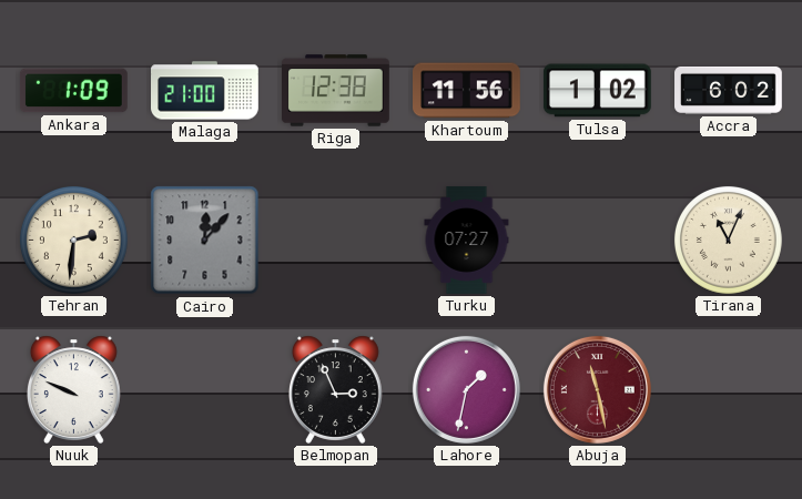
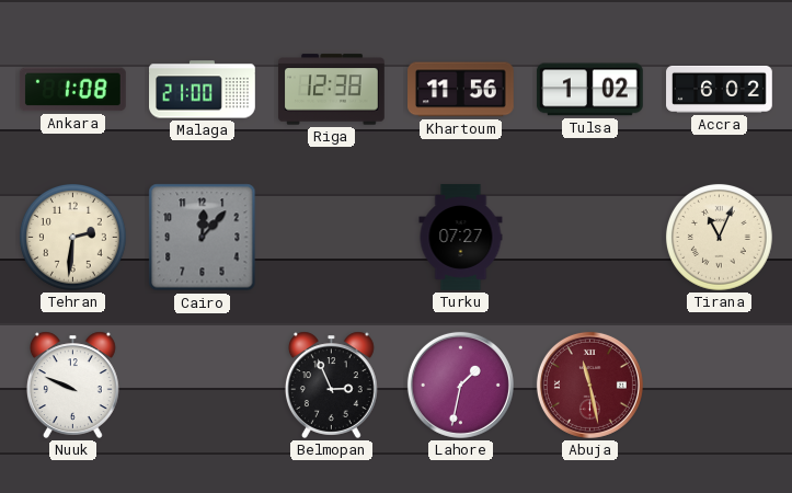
Ankara: 1:09 -> 1:08 (72, 90)
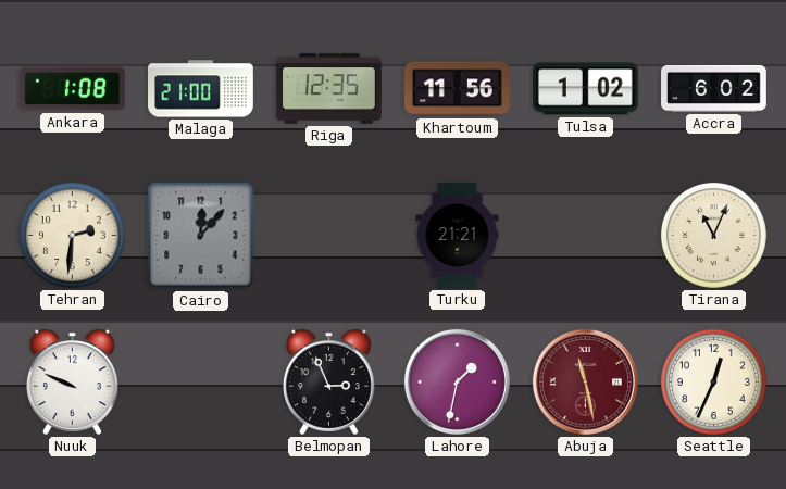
Riga: 12:38 -> 12:35 (329, 89)
Turku: 07:27 -> 21:21 (458, 236)
Seattle: none -> 12:34 (714, 383)
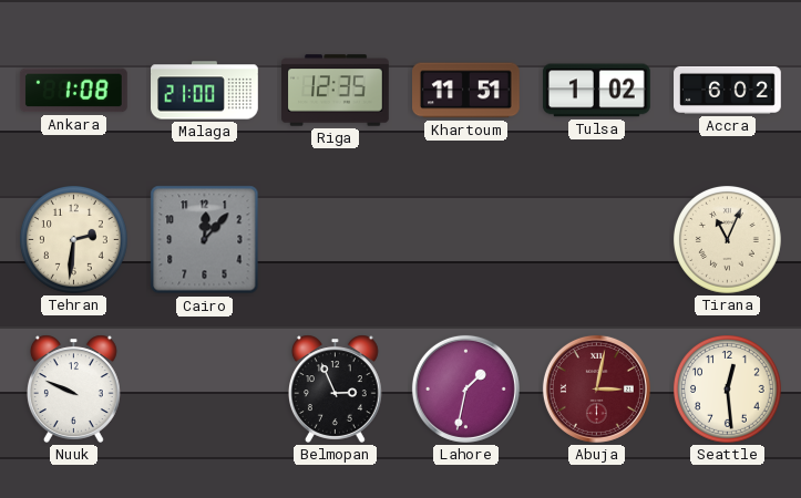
Khartoum: 11:56 -> 11:51 (466, 91)
Turku: 21:21 -> none (458, 236)
Abuja: 11:28 -> 3:02 (596, 388)
Seattle: 12:34 -> 12:29 (728, 390)
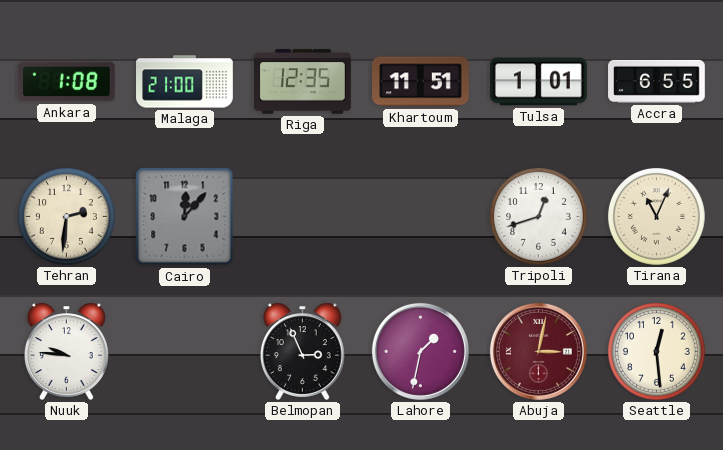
Tulsa: 1:02 -> 1:01 (538, 82)
Accra: 6:02 -> 6:55 (657, 81)
Tripoli: none -> 12:42 (539, 217)
Nuuk: 9:49 -> 9:46 (66, 351)
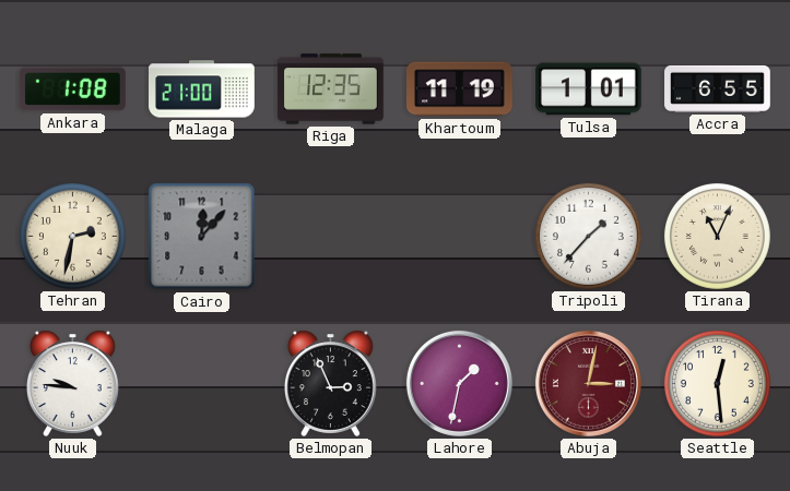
Khartoum: 11:51 -> 11:19 (460, 89)
Tehran: 2:31 -> 2:32 (73, 237)
Tripoli: 12:42 -> 1:37 (589, 237)
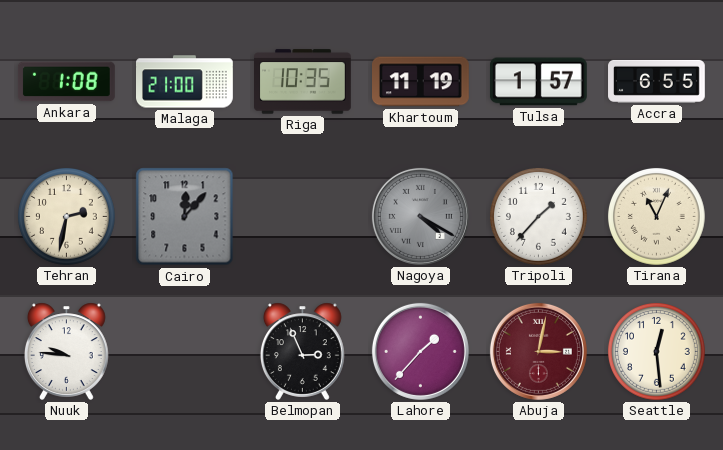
Riga: 12:35 -> 10:35 (303, 82)
Tulsa: 1:01 -> 1:57 (538, 82)
Nagoya: none -> 4:20 (420, 216)
Lahore: 1:32 -> 1:37 (420, 351)
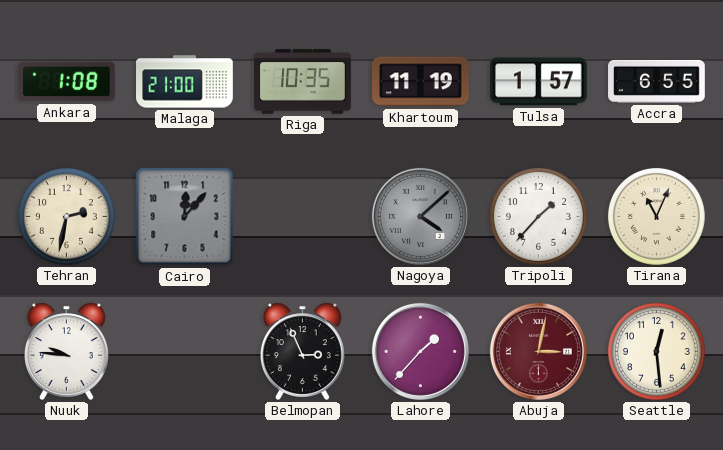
Nagoya: 4:20 -> 4:08 (420, 216)
